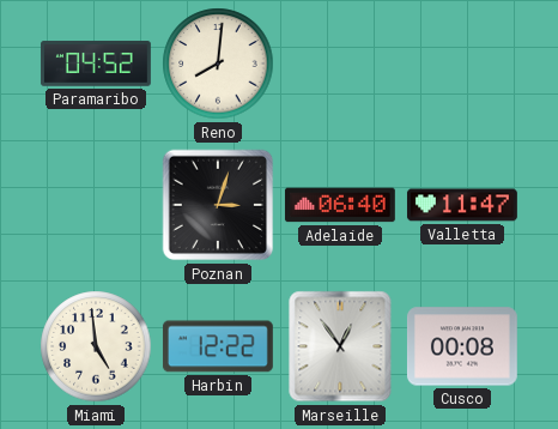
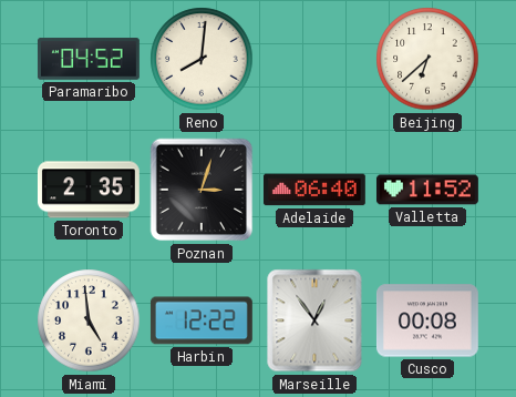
Beijing: none -> 6:38 (427, 59)
Toronto: none -> 2:35 (89, 190)
Valletta: 11:47 -> 11:52 (427, 190)
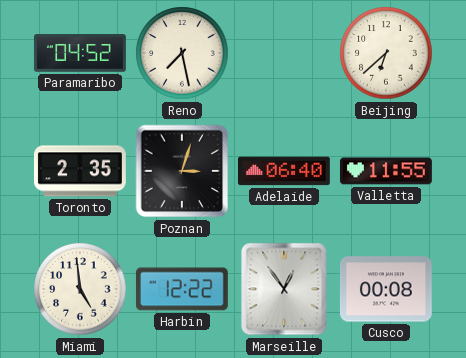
Reno: 8:01 -> 7:28 (182, 53)
Valletta: 11:52 -> 11:55 (386, 171)
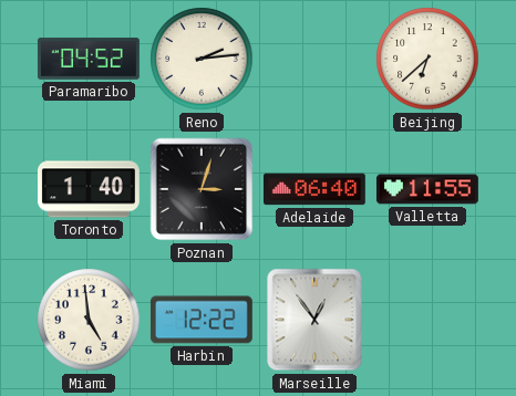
Reno: 7:28 -> 2:14 (202, 59)
Toronto: 2:35 -> 1:40 (89, 189)
Cusco: 00:08 -> none (386, 289)
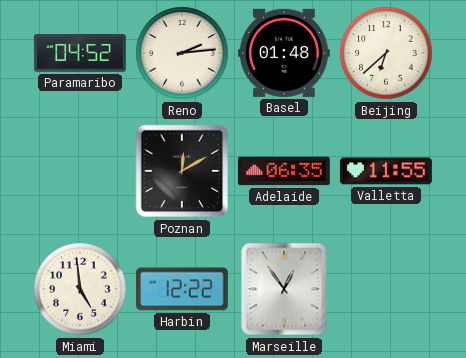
Basel: none -> 01:48 (284, 53)
Toronto: 1:40 -> none (89, 189)
Poznan: 3:03 -> 12:10 (182, 171)
Adelaide: 06:40 -> 06:35 (284, 171)
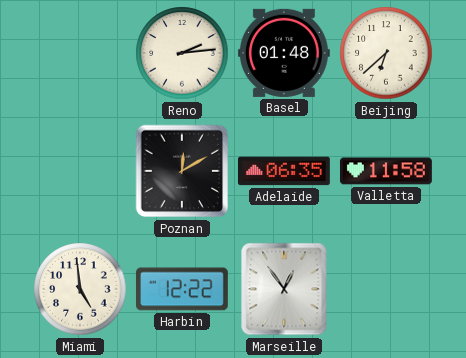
Paramaribo: 04:52 -> none (80, 53)
Valletta: 11:55 -> 11:58 (386, 171)
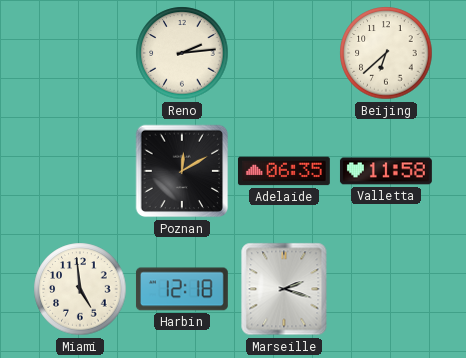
Basel: 01:48 -> none (284, 53)
Harbin: 12:22 -> 12:18 (182, 289)
Marseille: 12:54 -> 2:18 (284, 289)
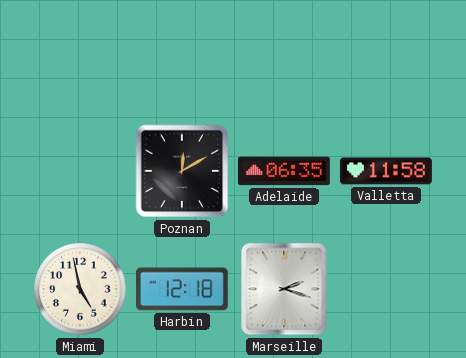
Reno: 2:14 -> none (182, 53)
Beijing: 6:38 -> none (386, 53)
Miami: 4:59 -> 4:58 (80, 289)
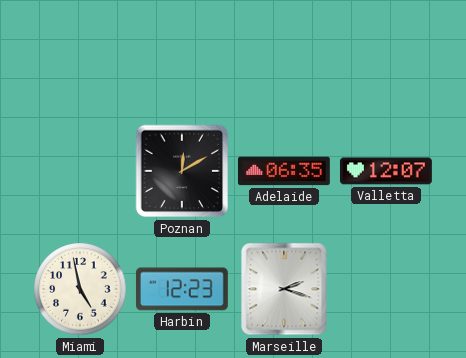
Valletta: 11:58 -> 12:07 (386, 171)
Harbin: 12:18 -> 12:23 (182, 289)
